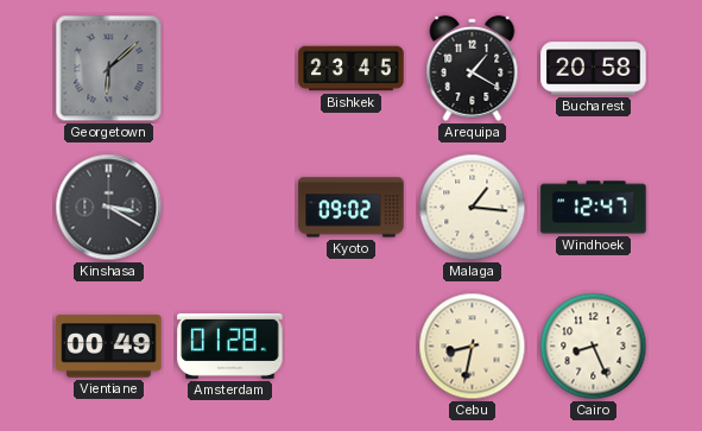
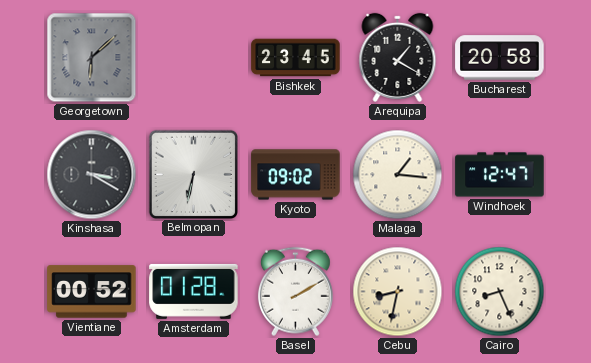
Belmopan: none -> 6:32 (193, 174)
Vientiane: 00:49 -> 00:52 (92, 292)
Basel: none -> 2:10 (295, 292)
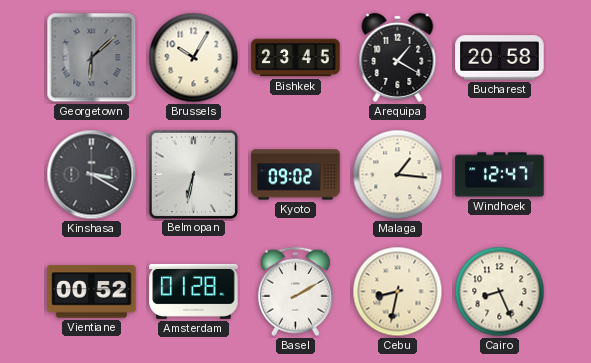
Brussels: none -> 10:05 (194, 58)
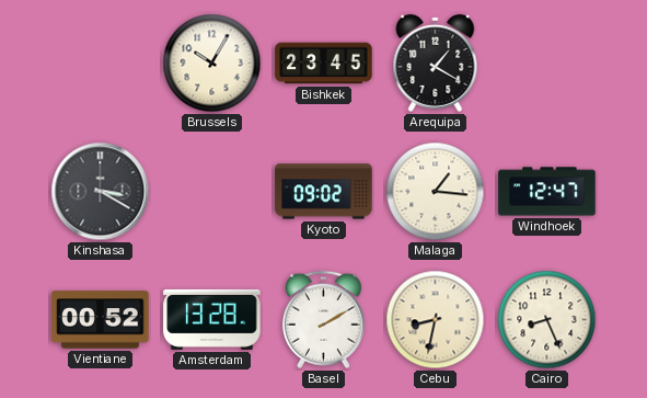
Georgetown: 6:08 -> none (92, 58)
Bucharest: 20:58 -> none (500, 58)
Belmopan: 6:32 -> none (193, 174)
Amsterdam: 01:28 -> 13:28 (212, 319)
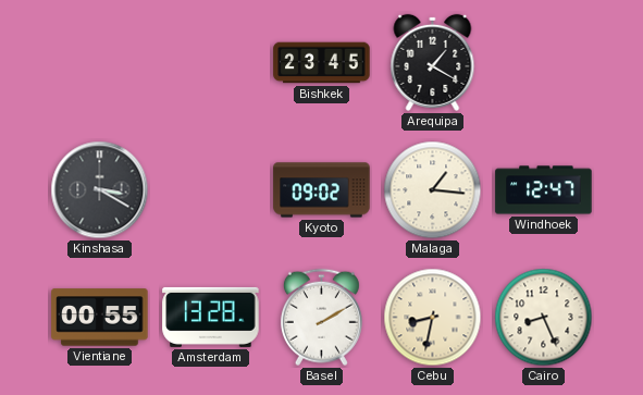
Brussels: 10:05 -> none (212, 64)
Vientiane: 00:52 -> 00:55 (100, 318)
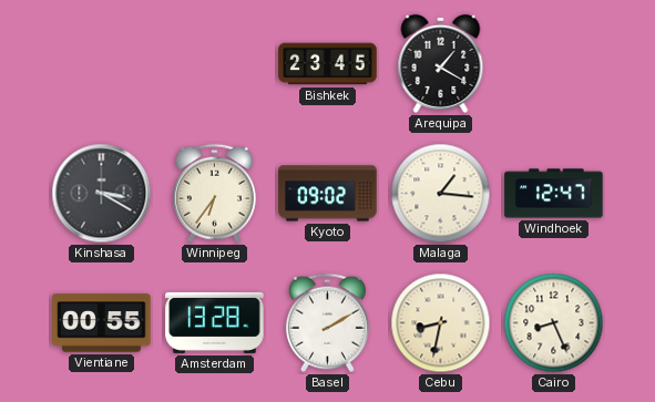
Winnipeg: none -> 6:36 (214, 194)
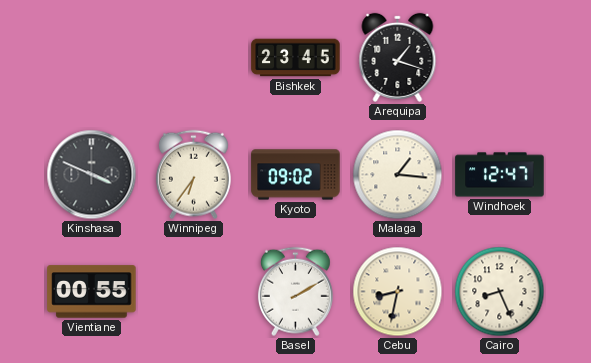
Arequipa: 1:20 -> 1:18 (398, 57)
Kinshasa: 3:20 -> 3:49 (92, 175)
Amsterdam: 13:28 -> none (215, 322)
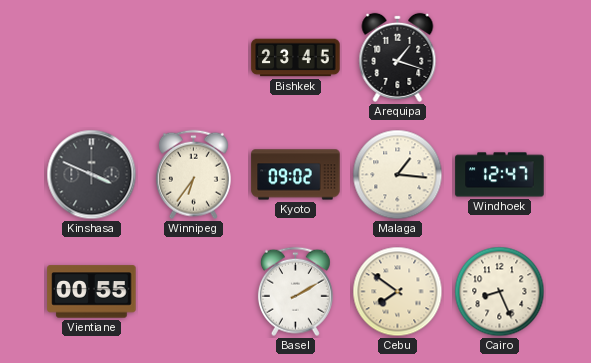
Cebu: 8:32 -> 7:51 (398, 292)
